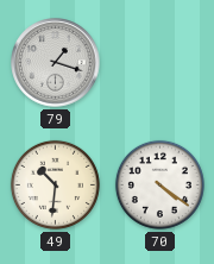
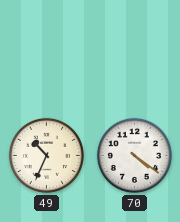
79: 1:18 -> none (56, 63)
49: 10:31 -> 10:34 (46, 155)
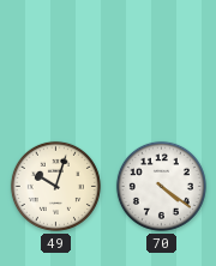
49: 10:34 -> 10:03 (55, 186)
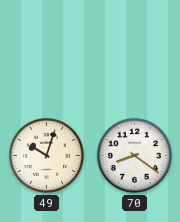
70: 4:21 -> 8:21 (134, 155)
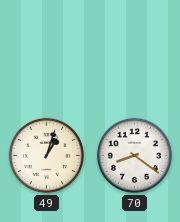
49: 10:03 -> 1:03 (46, 155)
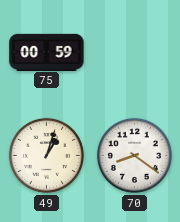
75: none -> 00:59 (47, 52)
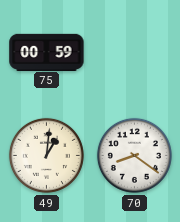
49: 1:03 -> 1:01 (46, 155)
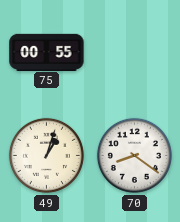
75: 00:59 -> 00:55 (47, 52)
49: 1:01 -> 1:03 (46, 155)
